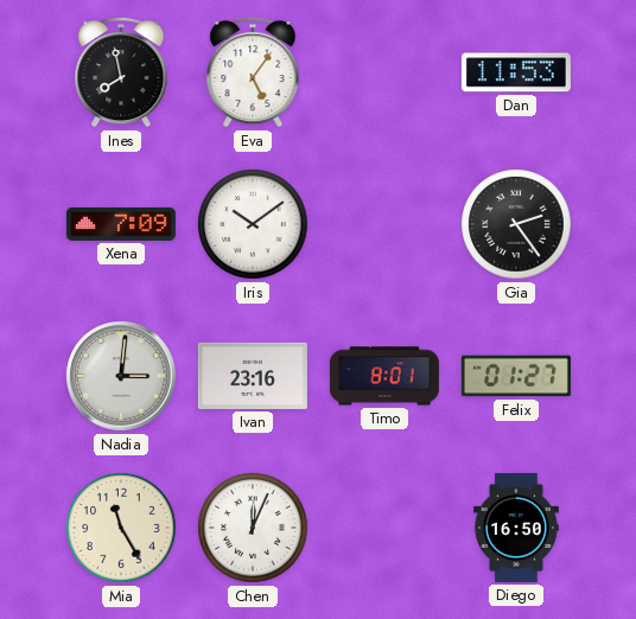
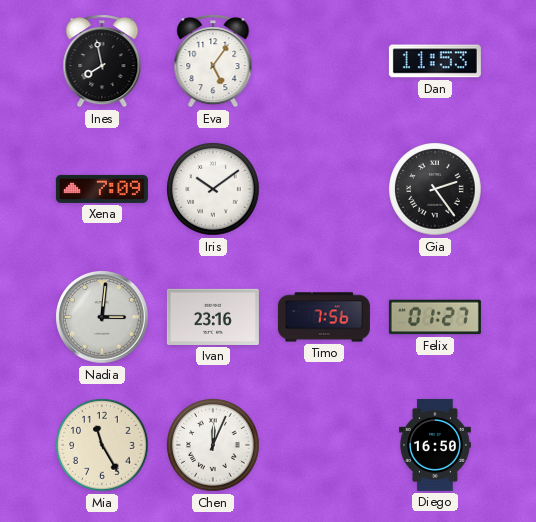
Timo: 8:01 -> 7:56 (324, 317)
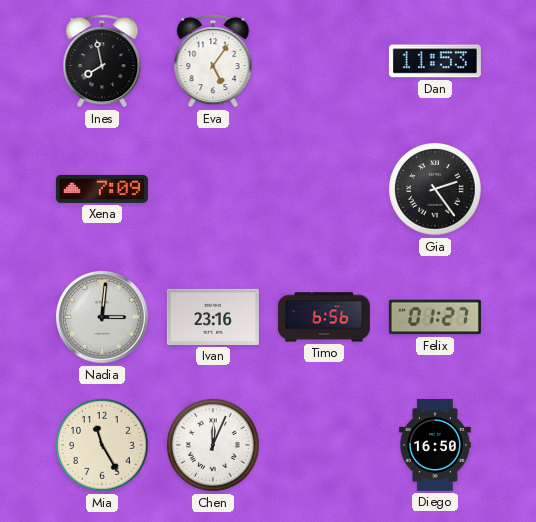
Iris: 10:09 -> none (213, 189)
Timo: 7:56 -> 6:56 (324, 317)
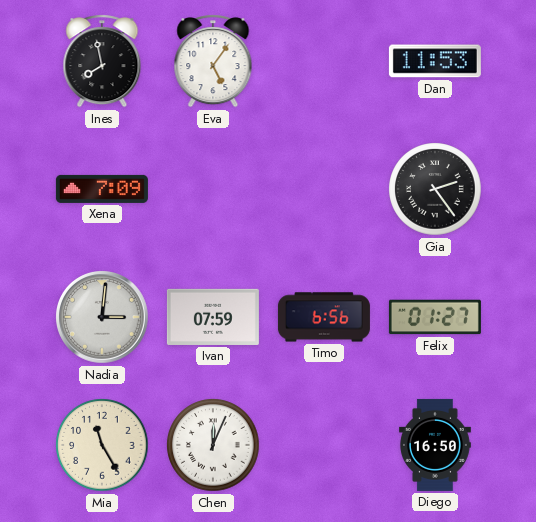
Ivan: 23:16 -> 07:59 (213, 317)
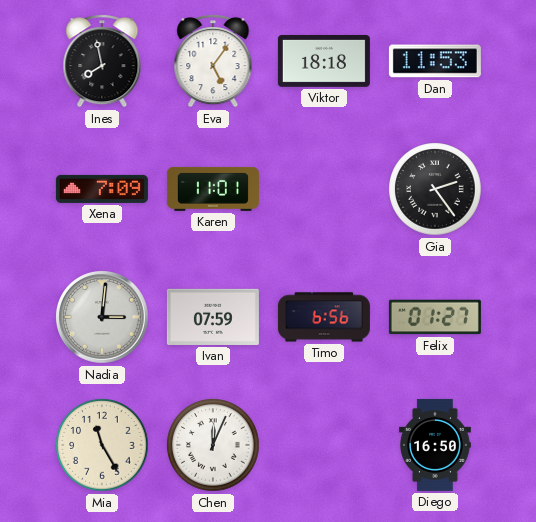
Viktor: none -> 18:18 (324, 61)
Karen: none -> 11:01 (213, 189)
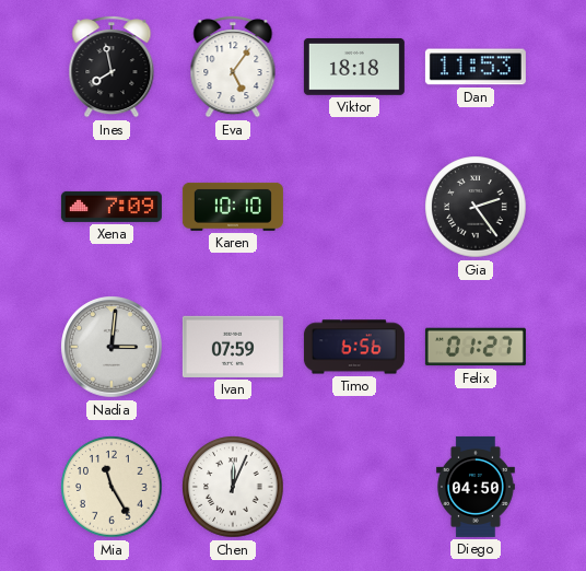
Karen: 11:01 -> 10:10 (233, 207)
Diego: 16:50 -> 04:50 (476, 487)
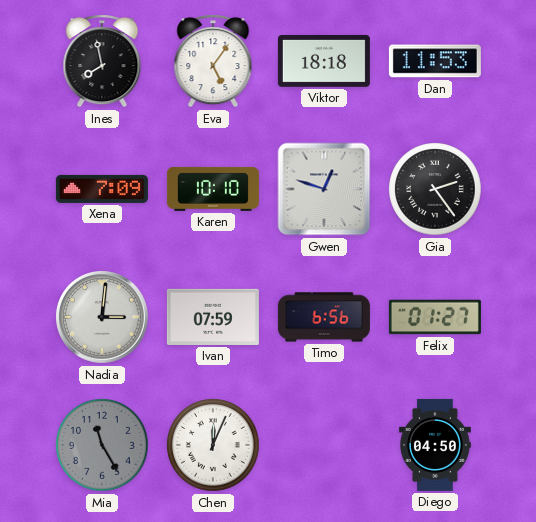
Gwen: none -> 12:48 (324, 189)
Mia dial: cream -> grey (102, 445)
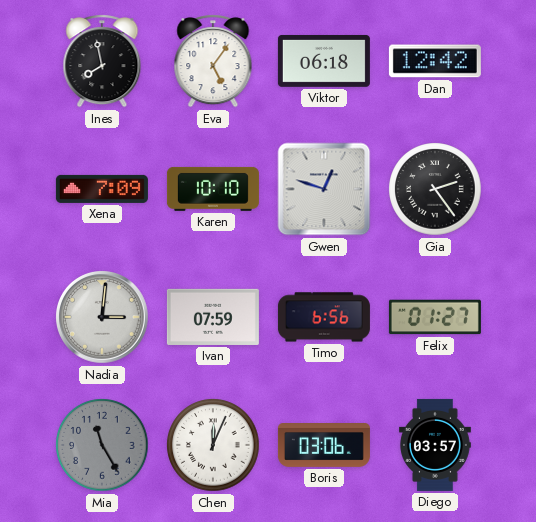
Viktor: 18:18 -> 06:18 (324, 61)
Dan: 11:53 -> 12:42 (435, 61)
Boris: none -> 03:06 (324, 446)
Diego: 04:50 -> 03:57 (435, 445)
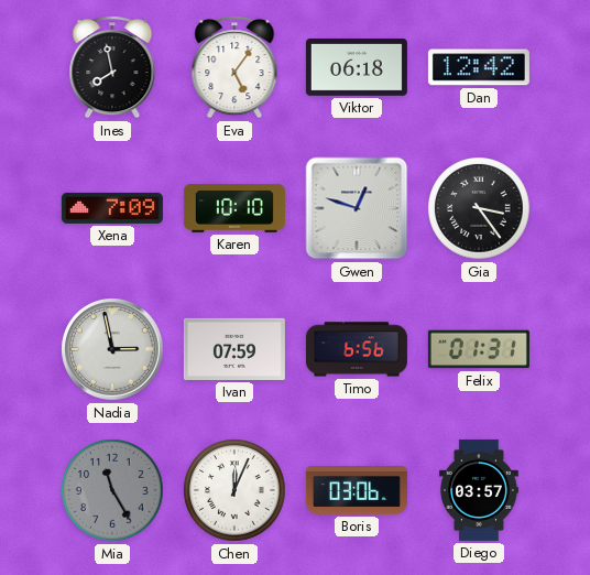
Gia: 2:24 -> 3:24 (479, 208)
Nadia: 3:01 -> 2:58 (113, 350)
Felix: 01:27 -> 01:31 (479, 349)
